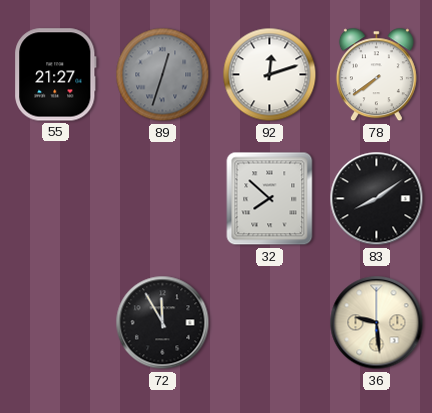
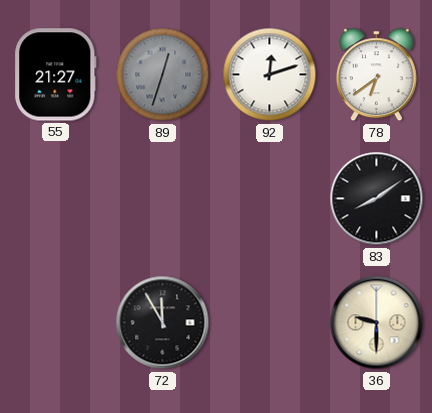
78: 7:39 -> 6:39 (376, 75)
32: 7:52 -> none (270, 199)
36: 9:29 -> 9:30 (377, 323)
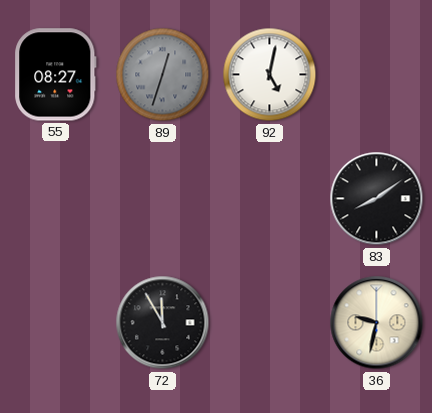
55: 21:27 -> 08:27 (56, 75)
92: 12:12 -> 5:02 (270, 75)
78: 6:39 -> none (376, 75)
36: 9:30 -> 9:32 (377, 323)
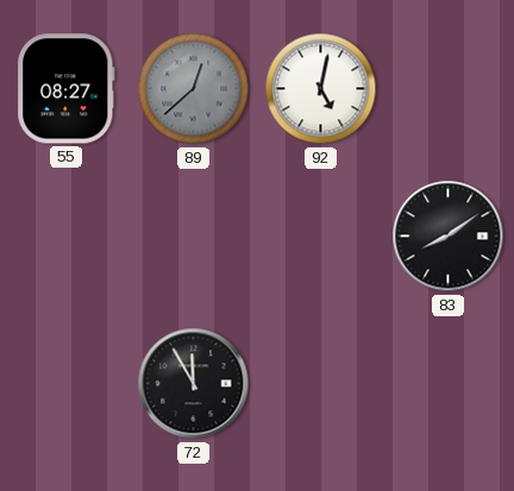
89: 12:33 -> 12:38 (194, 89)
36: 9:32 -> none (377, 323)
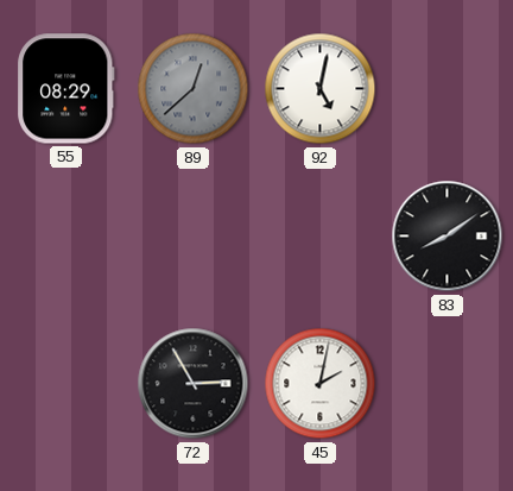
55: 08:27 -> 08:29 (66, 89)
72: 11:55 -> 2:55 (194, 384)
45: none -> 2:02 (321, 384)
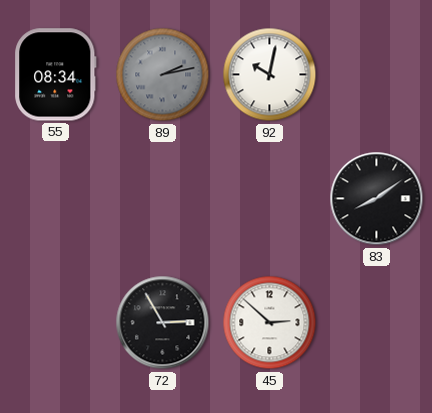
55: 08:29 -> 08:34 (56, 75)
89: 12:38 -> 2:13 (163, 75)
92: 5:02 -> 10:02 (270, 75)
45: 2:02 -> 2:52 (270, 323)
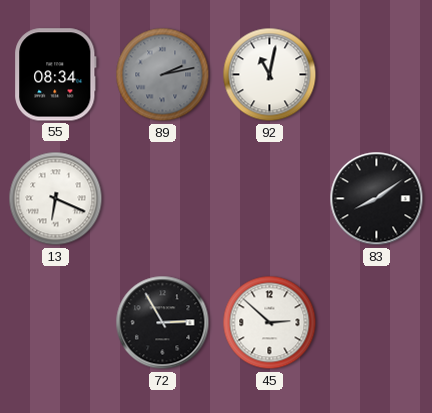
92: 10:02 -> 11:02 (270, 75)
13: none -> 6:19 (56, 199)
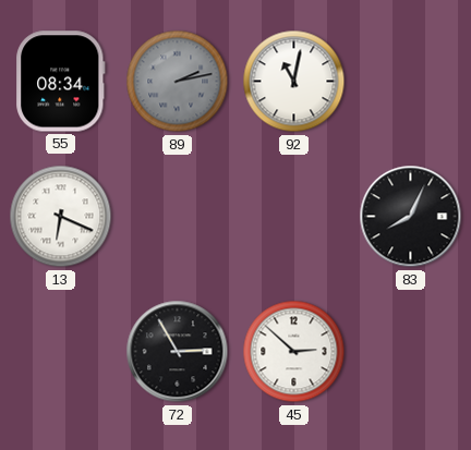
83: 8:09 -> 8:04 (411, 217)
